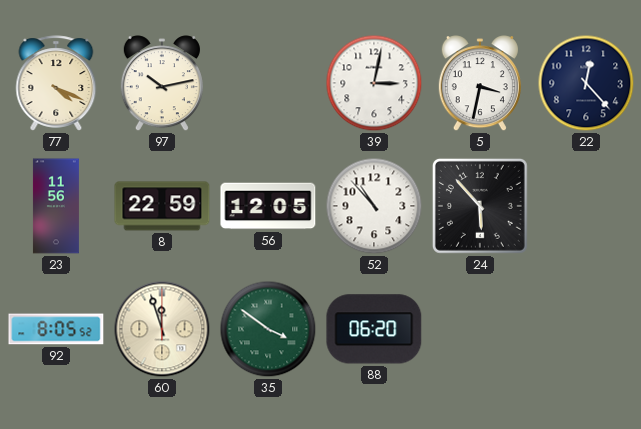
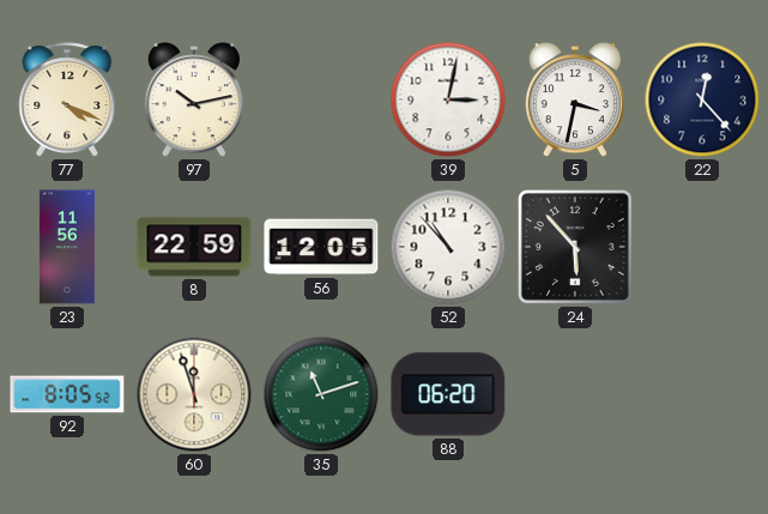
35: 3:51 -> 11:12 (321, 394)
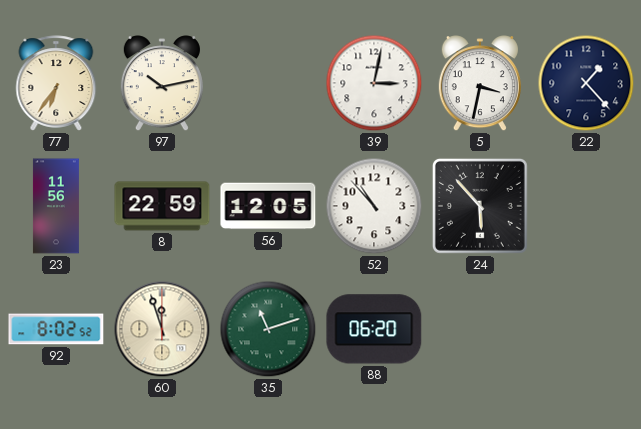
77: 4:19 -> 6:36 (56, 83)
22: 12:23 -> 1:23 (586, 83)
92: 8:05 -> 8:02 (56, 329)
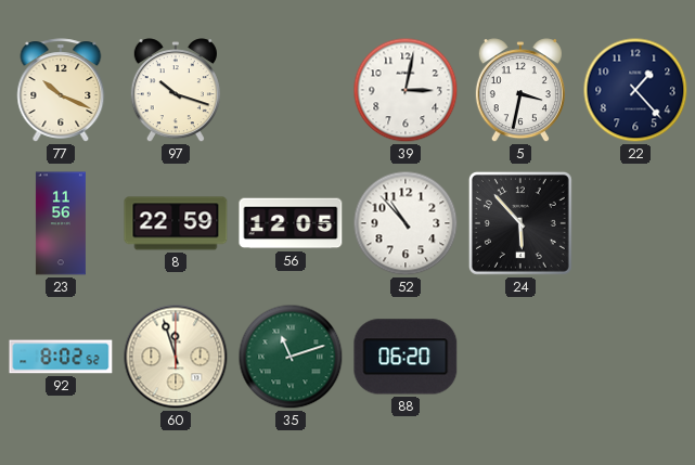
77: 6:36 -> 10:19 (61, 90)
97: 10:13 -> 10:18 (176, 91)
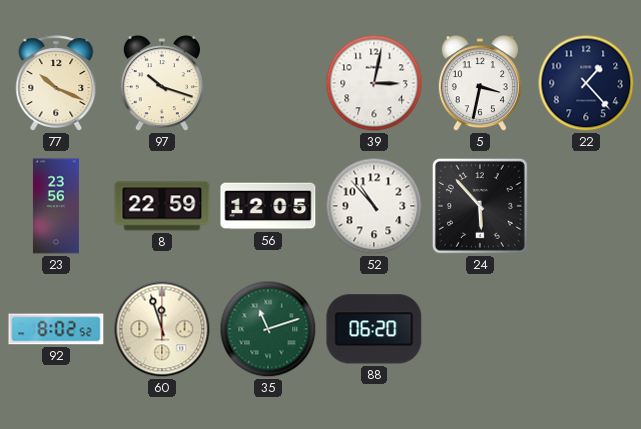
23: 11:56 -> 23:56 (56, 206)
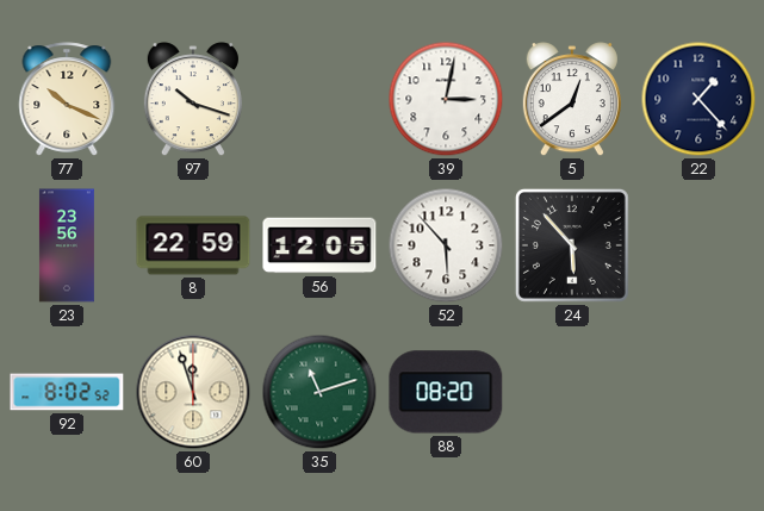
5: 3:32 -> 12:39 (572, 100)
52: 10:53 -> 5:53 (446, 245)
88: 06:20 -> 08:20 (446, 392)
